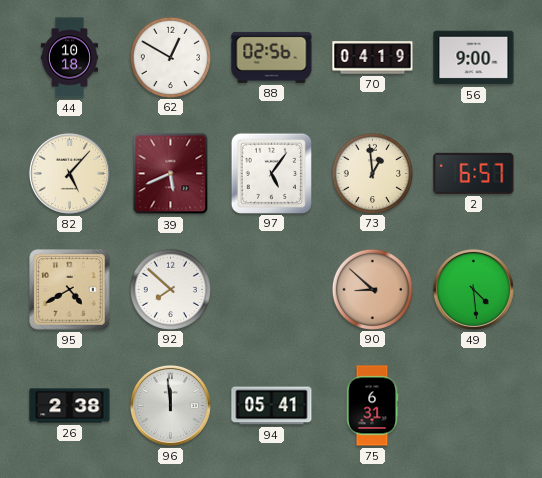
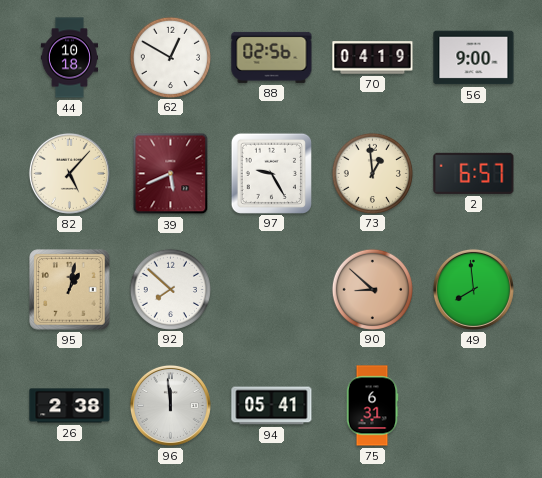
97: 5:06 -> 9:25 (271, 173)
95: 4:40 -> 1:02 (70, 290)
49: 4:29 -> 7:59 (473, 289)
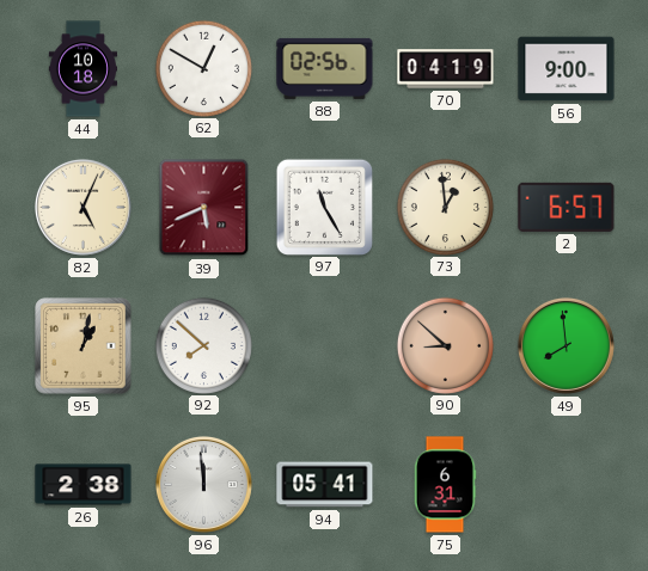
82: 5:07 -> 5:04 (82, 207)
97: 9:25 -> 11:25 (324, 207)
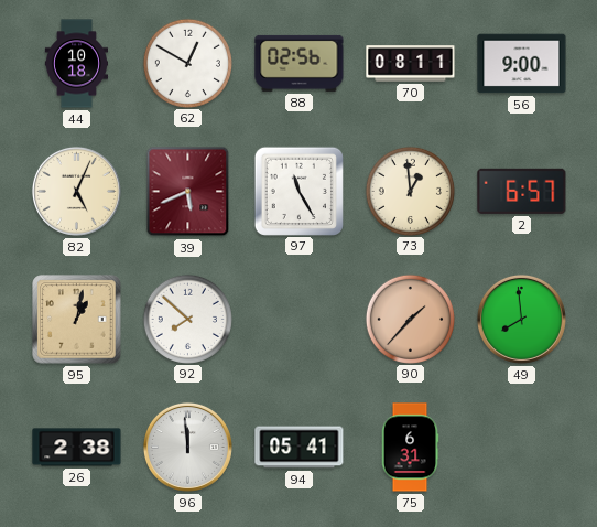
70: 04:19 -> 08:11 (411, 64)
90: 8:52 -> 1:37 (410, 319)
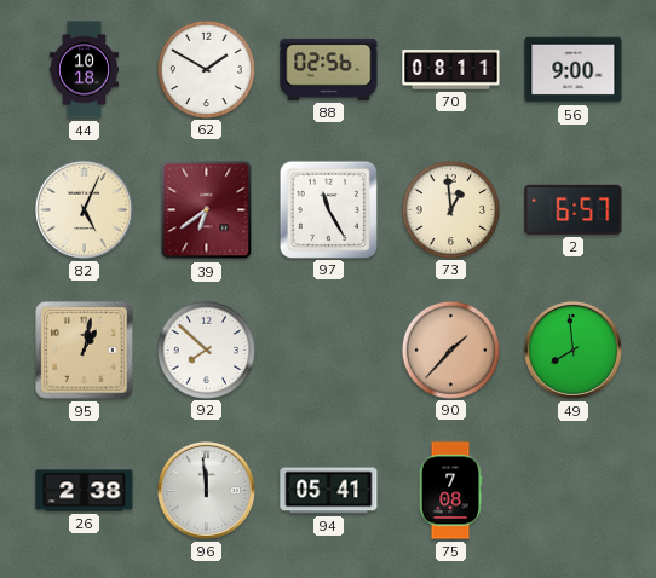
62: 12:50 -> 1:50 (206, 69)
39: 5:41 -> 6:39 (207, 210)
75: 6:31 -> 7:08 (450, 491)
